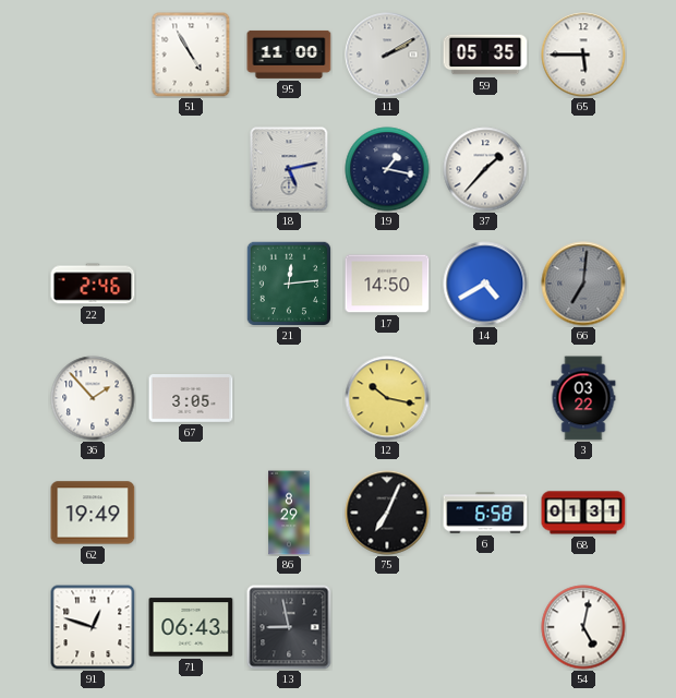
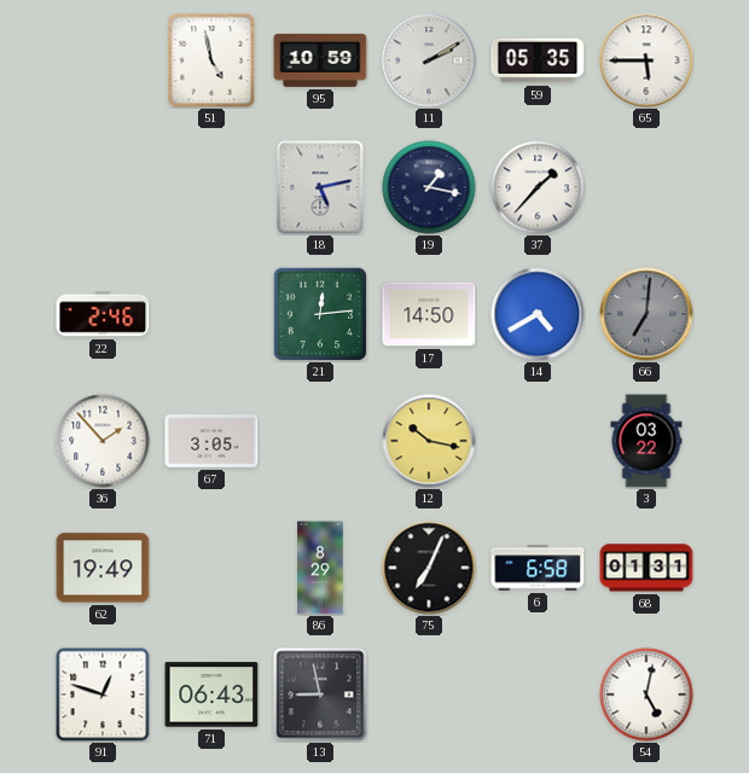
51: 4:55 -> 4:58 (211, 60)
95: 11:00 -> 10:59 (320, 60)
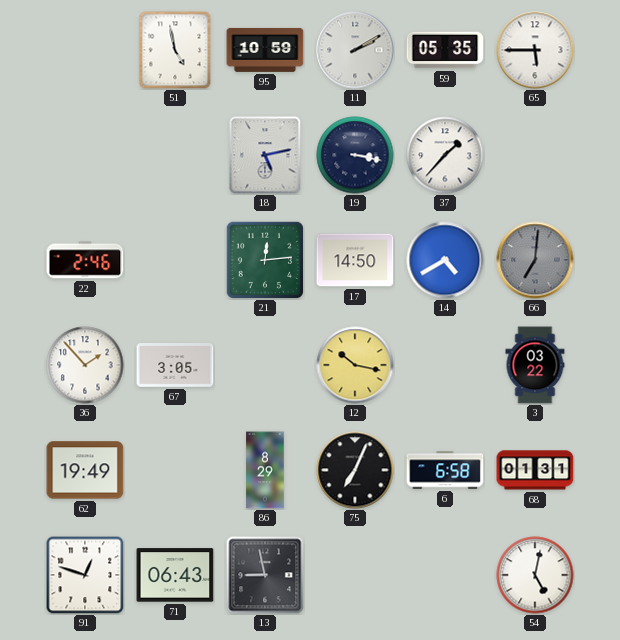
19: 1:17 -> 3:17 (355, 155)
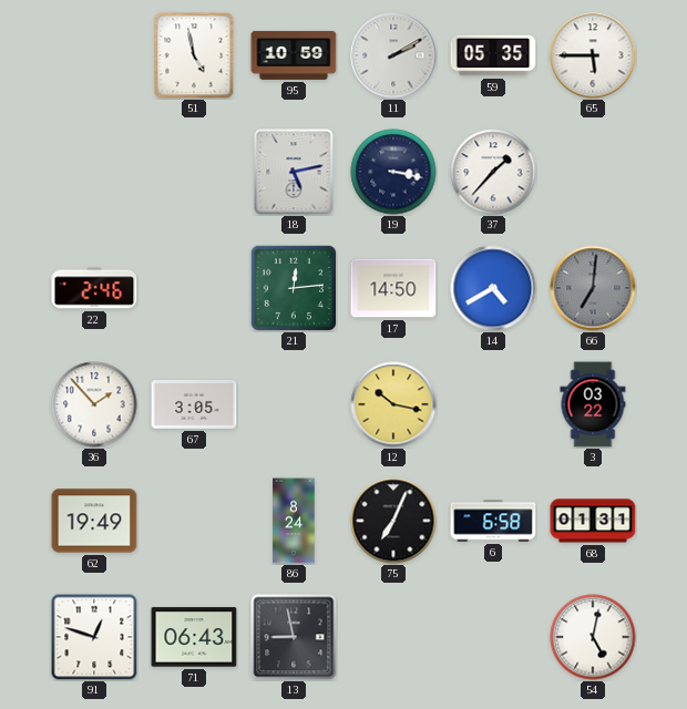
86: 8:29 -> 8:24 (294, 521)
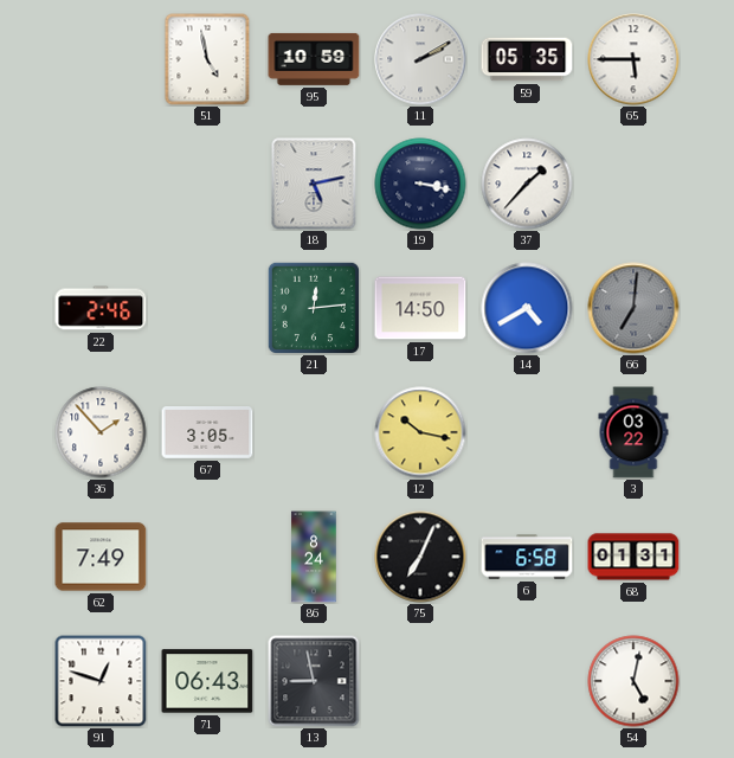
62: 19:49 -> 7:49 (101, 557)
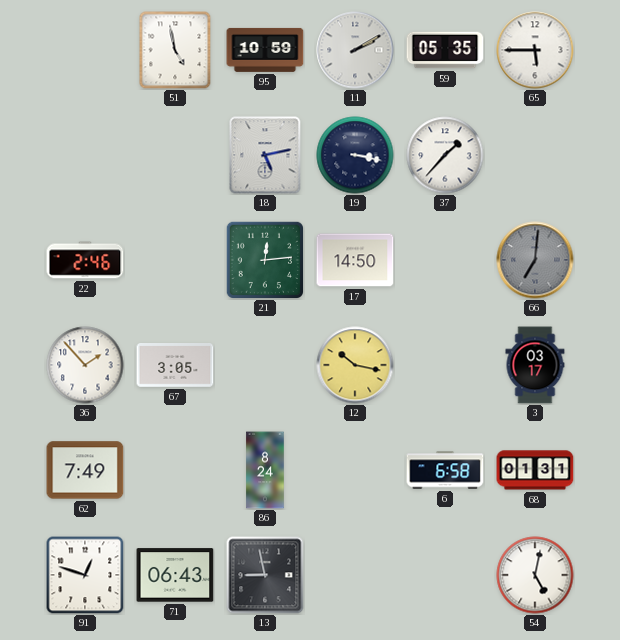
14: 4:40 -> none (527, 308)
3: 03:22 -> 03:17 (535, 365)
75: 7:04 -> none (420, 557)
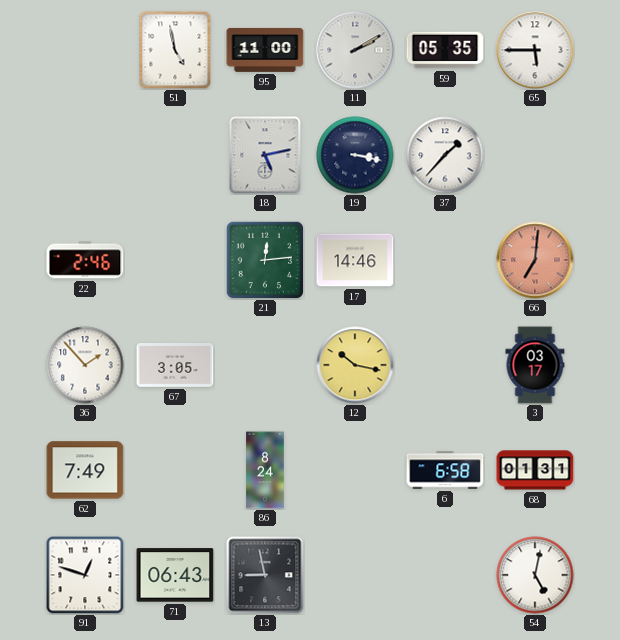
95: 10:59 -> 11:00 (265, 50)
17: 14:50 -> 14:46 (355, 260)
66 dial: grey -> salmon (535, 260)
